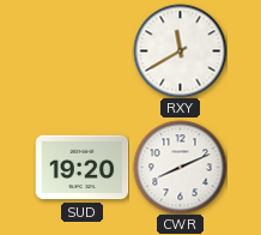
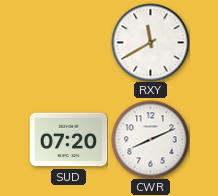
SUD: 19:20 -> 07:20 (68, 140)
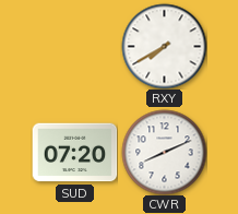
RXY: 11:40 -> 7:40 (164, 46)
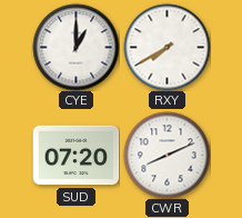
CYE: none -> 1:00 (75, 47)
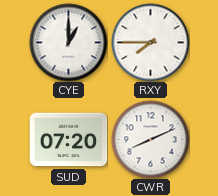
RXY: 7:40 -> 7:45 (150, 42)
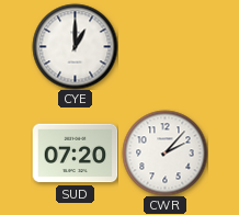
RXY: 7:45 -> none (150, 42)
CWR: 8:11 -> 2:07 (164, 152)
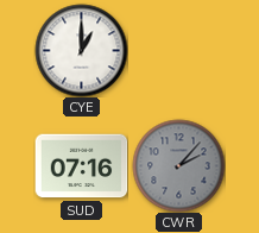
SUD: 07:20 -> 07:16 (81, 166)
CWR dial: white -> grey (178, 165)
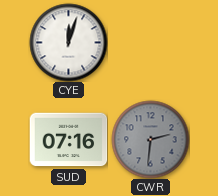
CYE: 1:00 -> 12:03 (68, 42)
CWR: 2:07 -> 2:31 (150, 139)
